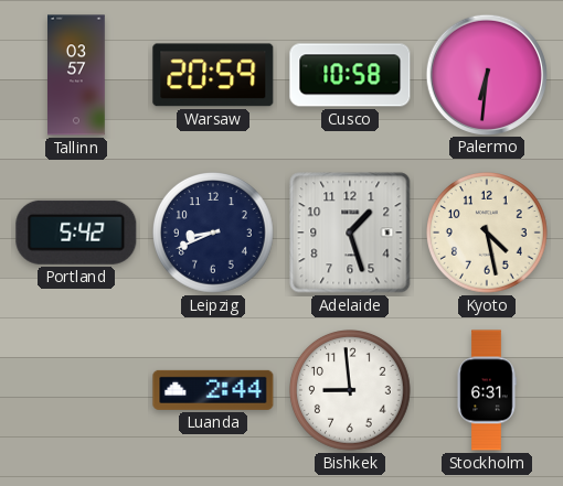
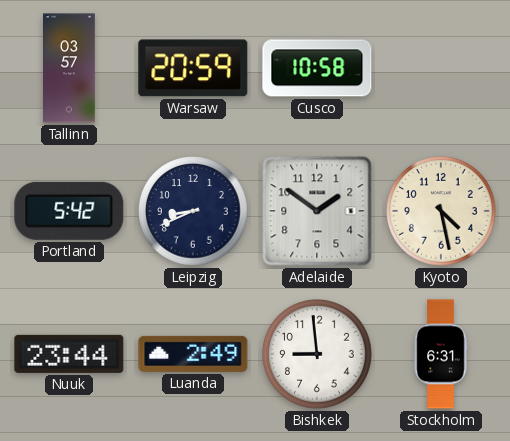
Palermo: 6:31 -> none (486, 74)
Adelaide: 1:27 -> 1:51 (317, 211)
Nuuk: none -> 23:44 (69, 354)
Luanda: 2:44 -> 2:49 (193, 354)
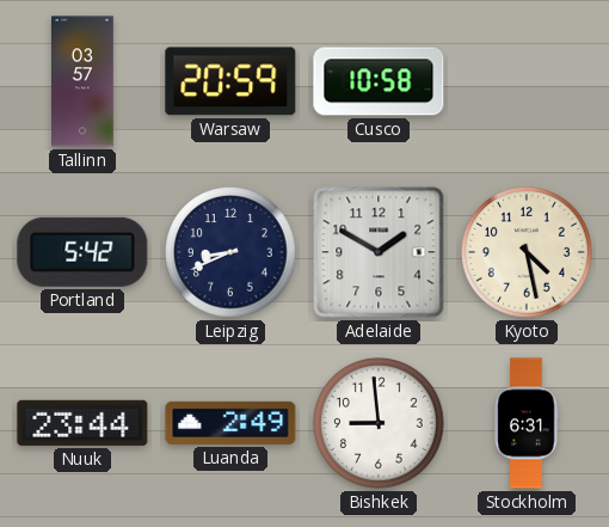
Adelaide: 1:51 -> 1:50 (379, 252)
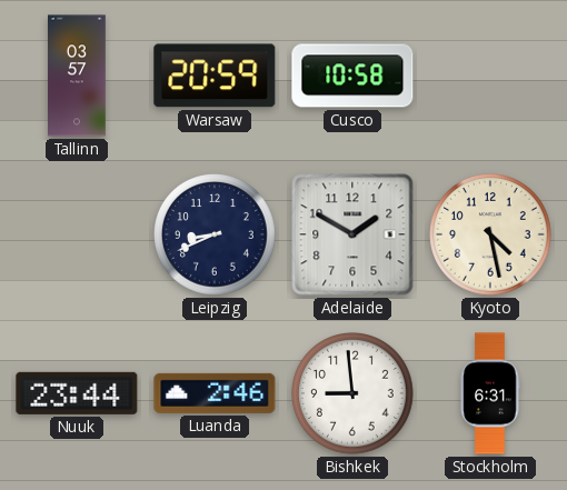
Portland: 5:42 -> none (82, 252)
Luanda: 2:49 -> 2:46 (215, 393)
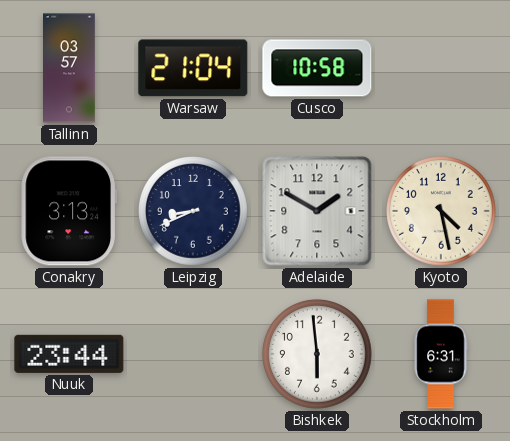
Warsaw: 20:59 -> 21:04 (193, 68)
Conakry: none -> 3:13 (68, 211)
Luanda: 2:46 -> none (215, 393)
Bishkek: 8:59 -> 5:59 (318, 355)
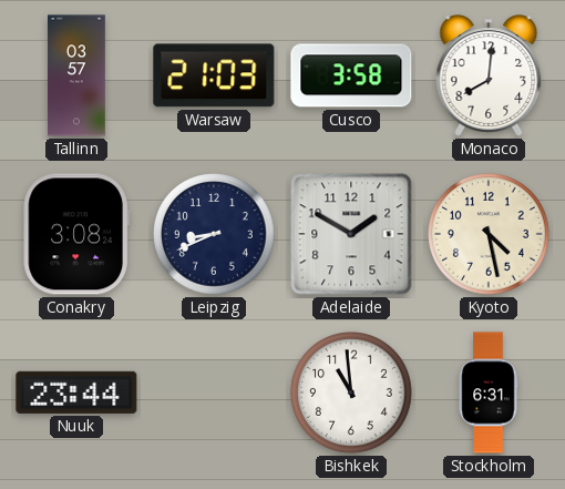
Warsaw: 21:04 -> 21:03 (214, 75)
Cusco: 10:58 -> 3:58 (351, 75)
Monaco: none -> 8:01 (489, 75)
Conakry: 3:13 -> 3:08 (75, 234)
Bishkek: 5:59 -> 10:59 (352, 394)
